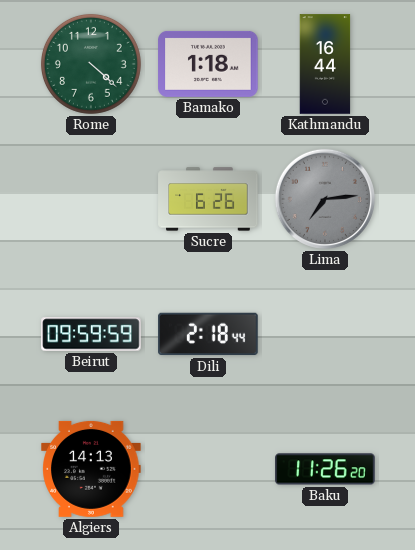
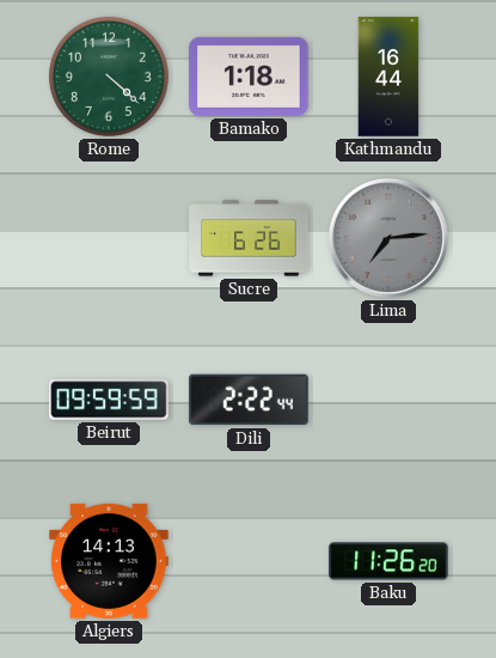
Dili: 2:18 -> 2:22 (249, 400)
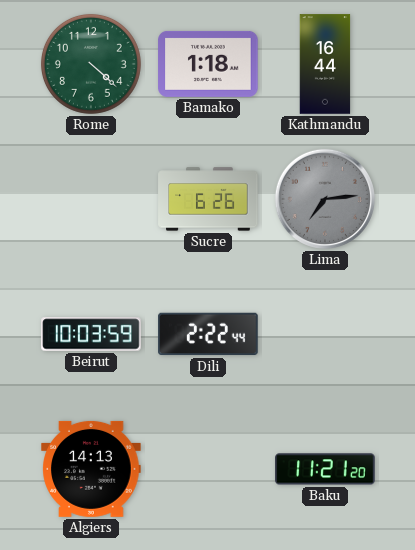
Beirut: 09:59 -> 10:03 (91, 334)
Baku: 11:26 -> 11:21 (325, 469)
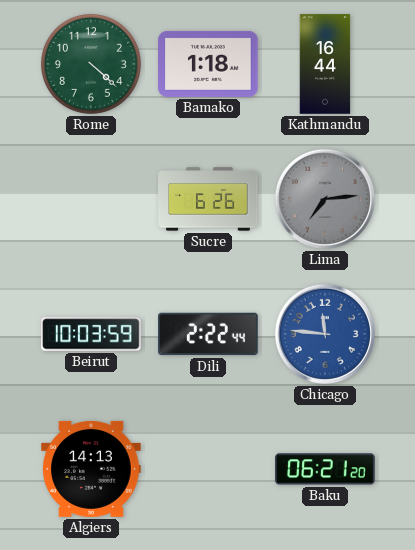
Chicago: none -> 11:46 (325, 334)
Baku: 11:21 -> 06:21 (325, 469)
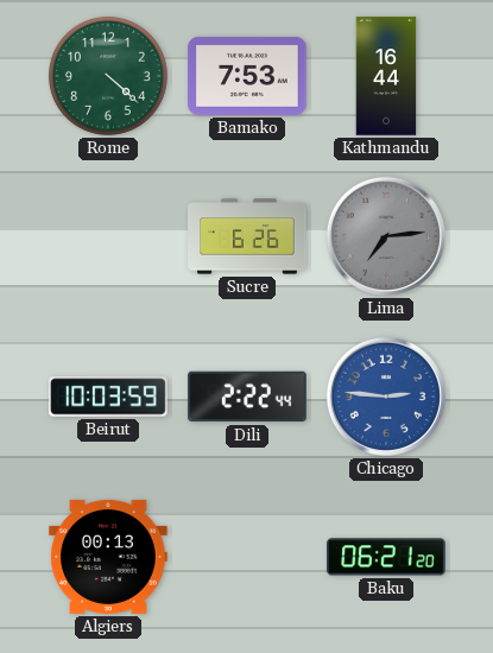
Bamako: 1:18 -> 7:53 (247, 76)
Chicago: 11:46 -> 2:46 (386, 397)
Algiers: 14:13 -> 00:13 (108, 557)
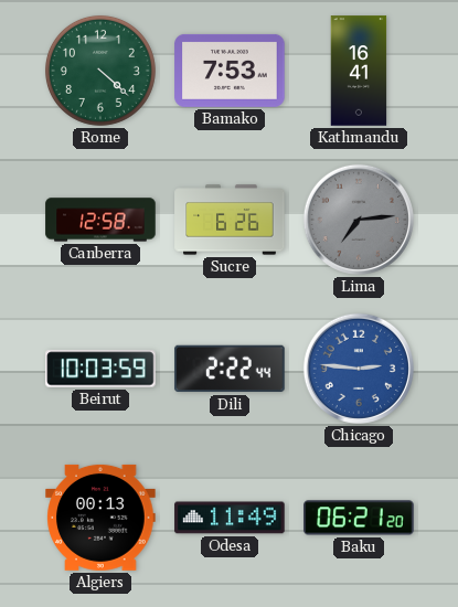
Kathmandu: 16:44 -> 16:41 (359, 71)
Canberra: none -> 12:58 (100, 220)
Odesa: none -> 11:49 (230, 518)
